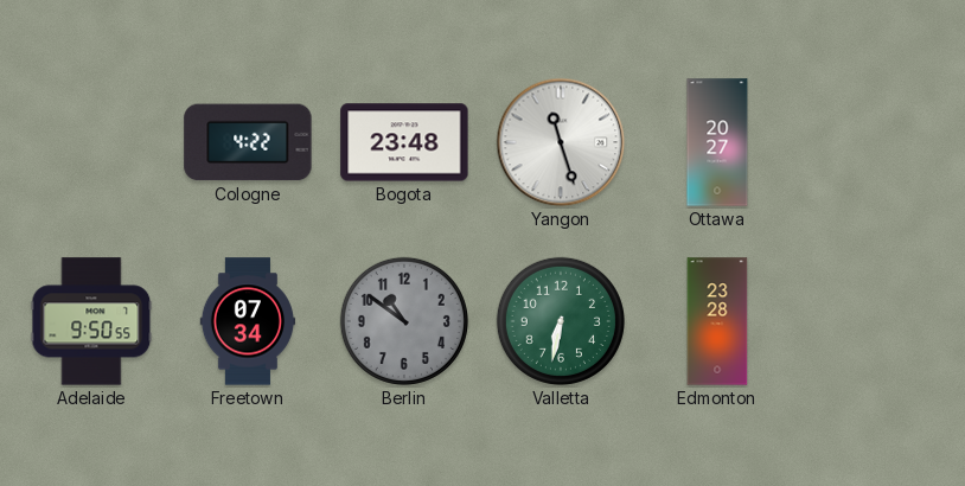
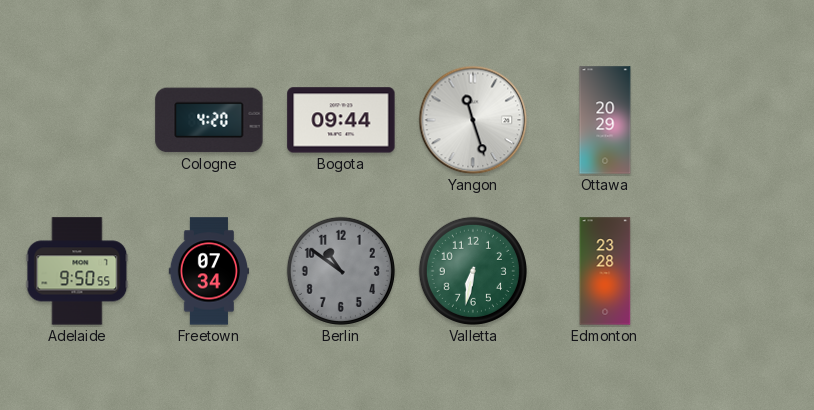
Cologne: 4:22 -> 4:20 (209, 120)
Bogota: 23:48 -> 09:44 (341, 120)
Ottawa: 20:27 -> 20:29 (605, 120)
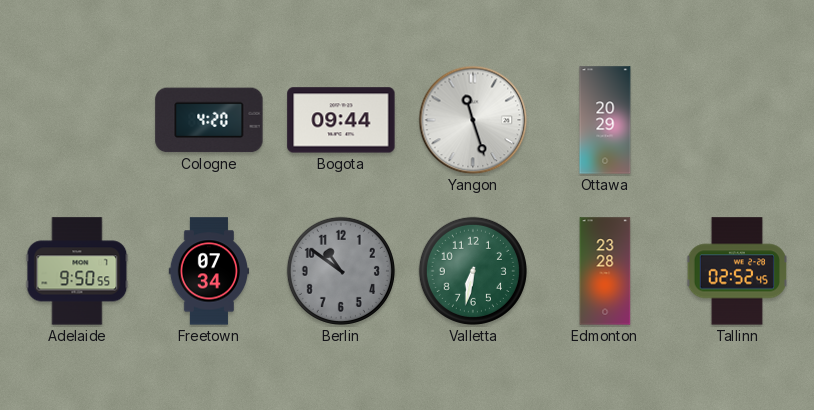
Tallinn: none -> 02:52 (737, 271)
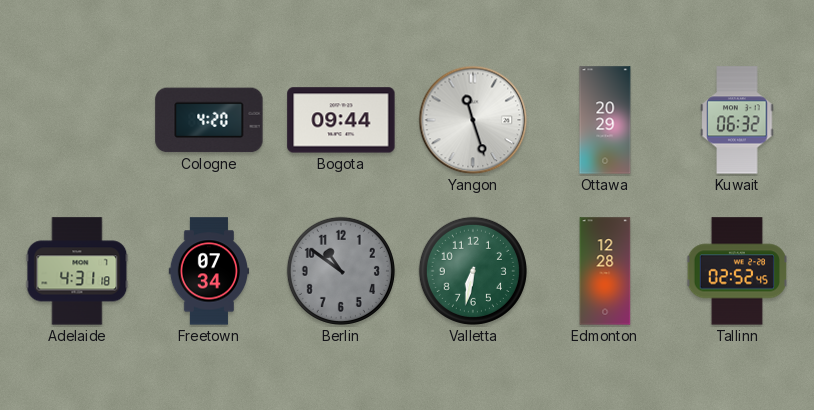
Kuwait: none -> 06:32 (737, 120)
Adelaide: 9:50 -> 4:31 (77, 271)
Edmonton: 23:28 -> 12:28 (605, 271)
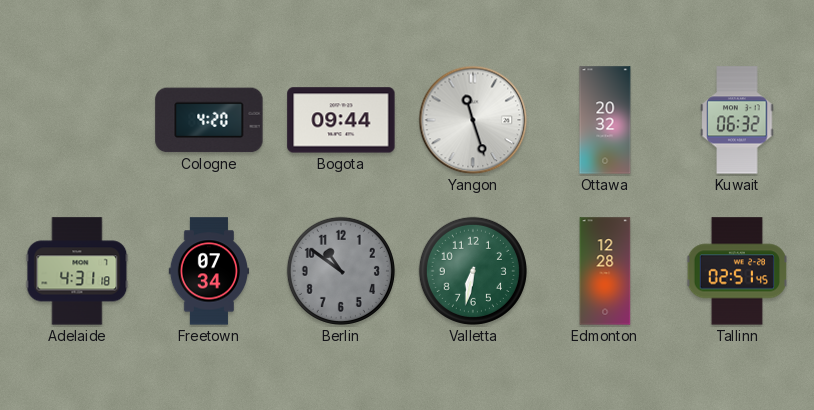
Ottawa: 20:29 -> 20:32 (605, 120)
Tallinn: 02:52 -> 02:51 (737, 271)
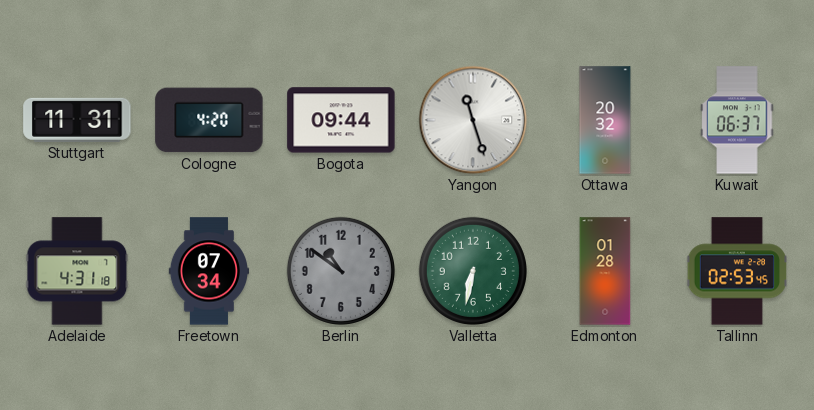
Stuttgart: none -> 11:31 (77, 120)
Kuwait: 06:32 -> 06:37 (737, 120)
Edmonton: 12:28 -> 01:28 (605, 271)
Tallinn: 02:51 -> 02:53 (737, 271)
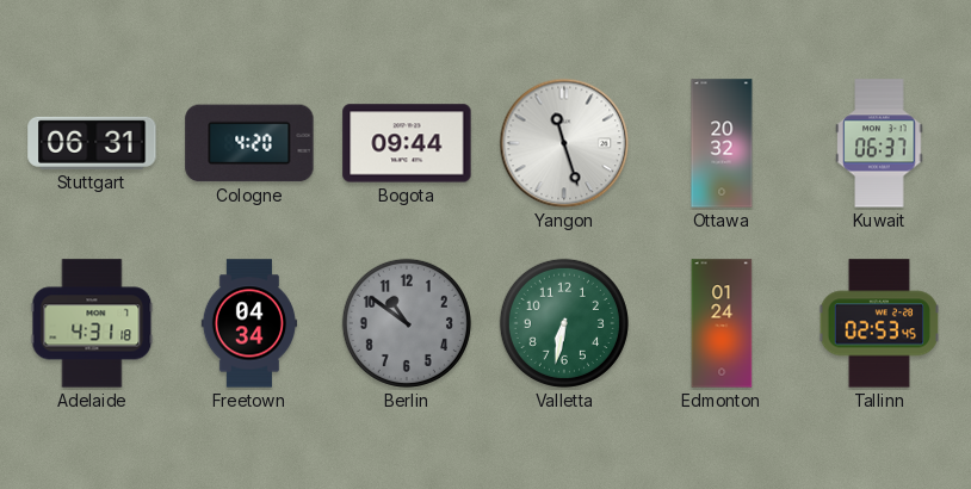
Stuttgart: 11:31 -> 06:31 (92, 143)
Freetown: 07:34 -> 04:34 (249, 323)
Edmonton: 01:28 -> 01:24 (722, 323)
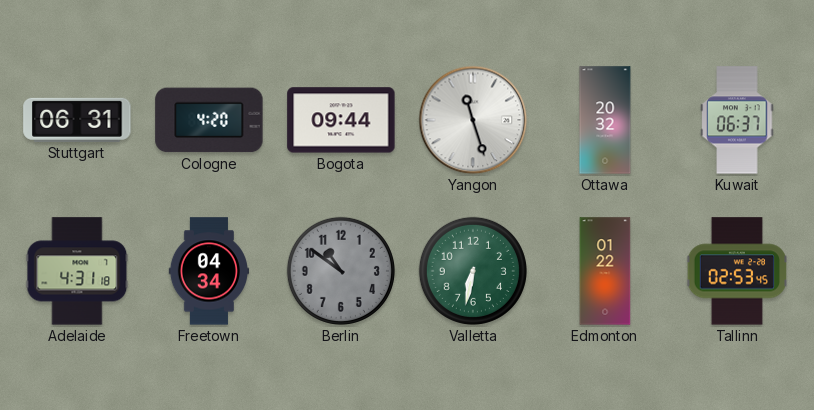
Edmonton: 01:24 -> 01:22 (605, 271)
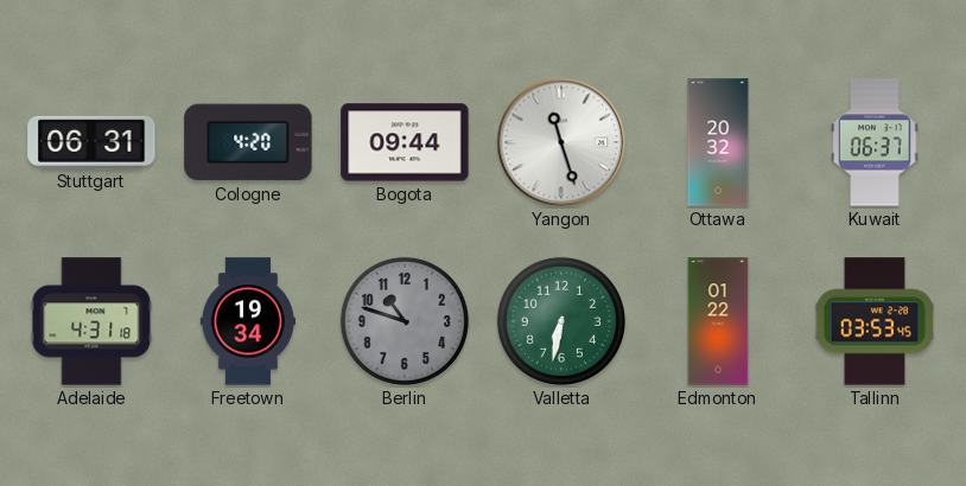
Freetown: 04:34 -> 19:34 (248, 321)
Berlin: 10:51 -> 10:48 (405, 321)
Tallinn: 02:53 -> 03:53 (875, 321)
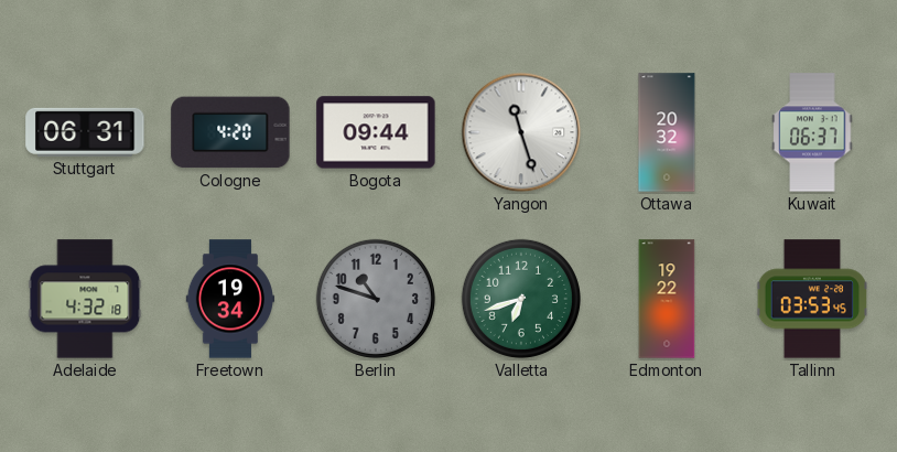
Adelaide: 4:31 -> 4:32 (85, 299)
Valletta: 6:32 -> 6:42 (521, 299)
Edmonton: 01:22 -> 19:22 (667, 299)
